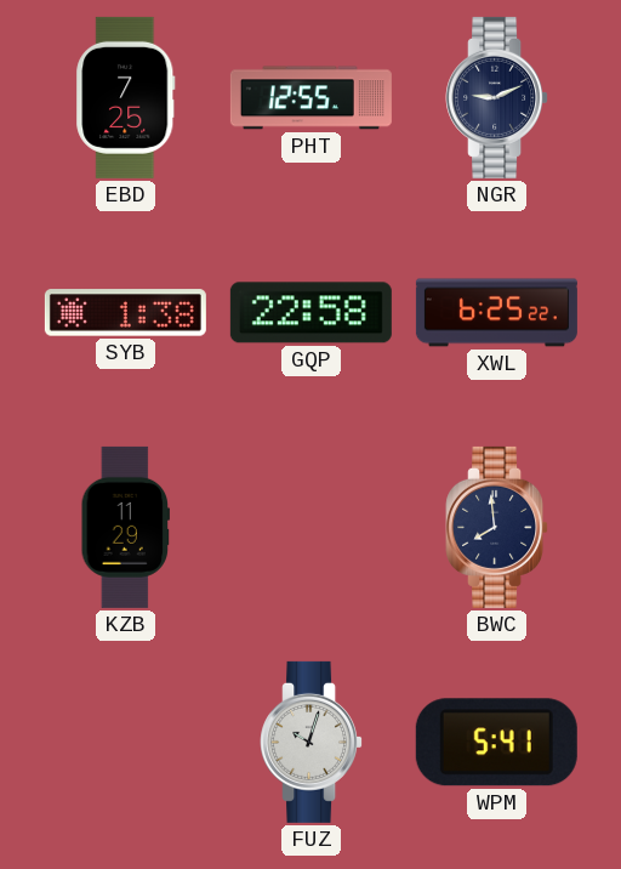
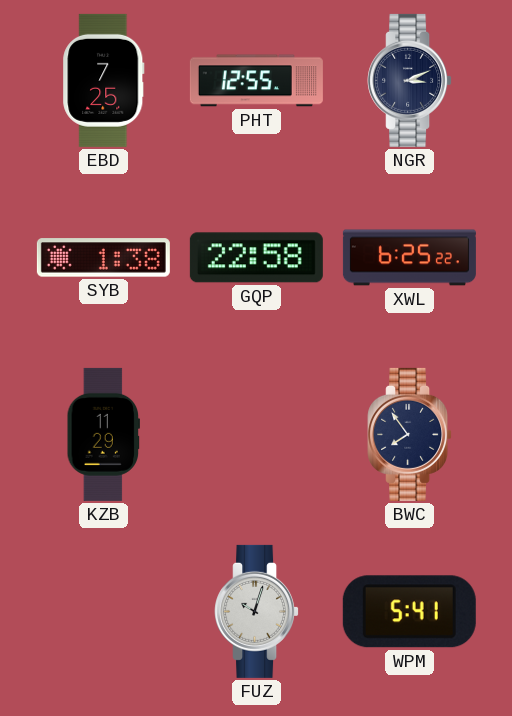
NGR: 9:11 -> 3:11 (410, 80)
BWC: 7:59 -> 7:54 (410, 434)
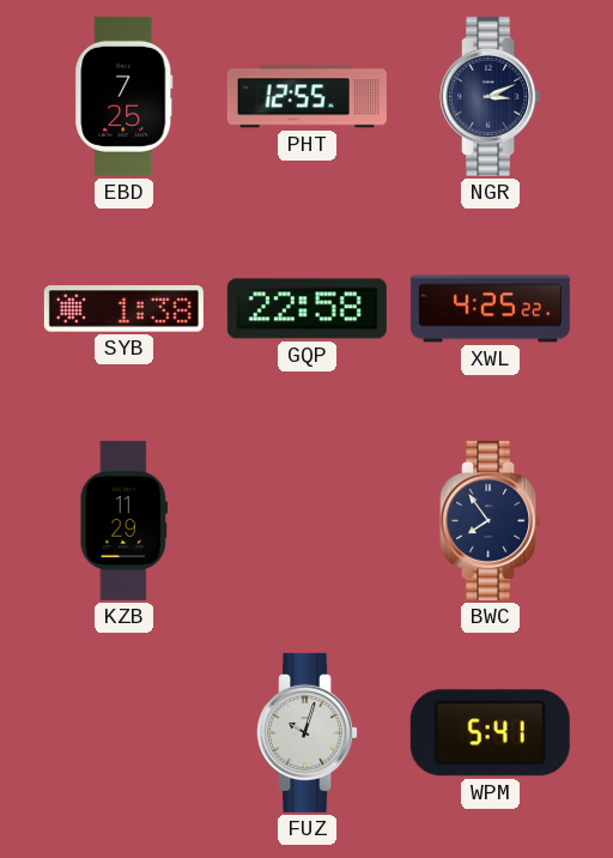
XWL: 6:25 -> 4:25 (490, 309)
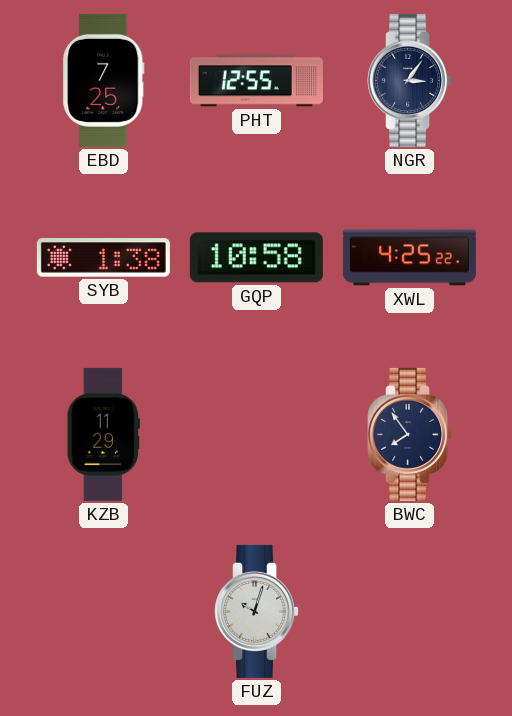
NGR: 3:11 -> 3:06 (410, 80)
GQP: 22:58 -> 10:58 (256, 258)
WPM: 5:41 -> none (490, 733)
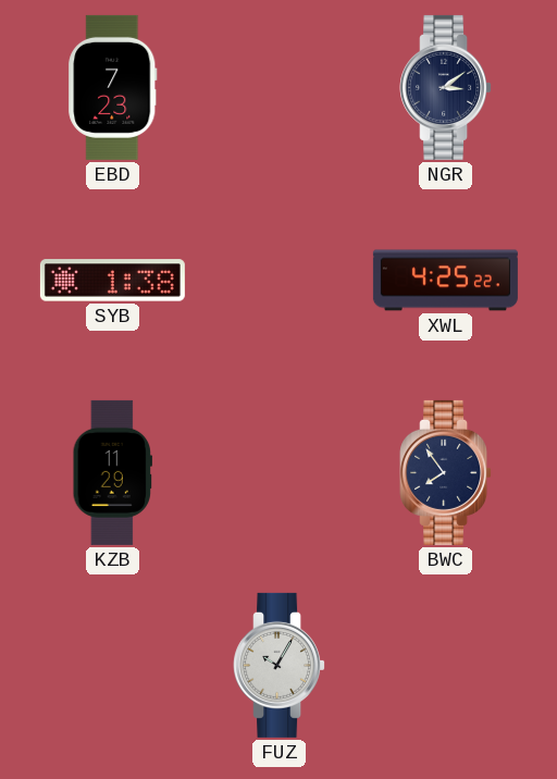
EBD: 7:25 -> 7:23 (113, 87)
PHT: 12:55 -> none (256, 81)
NGR: 3:06 -> 3:09 (446, 87)
GQP: 10:58 -> none (256, 258)
FUZ: 10:03 -> 10:05 (280, 665)
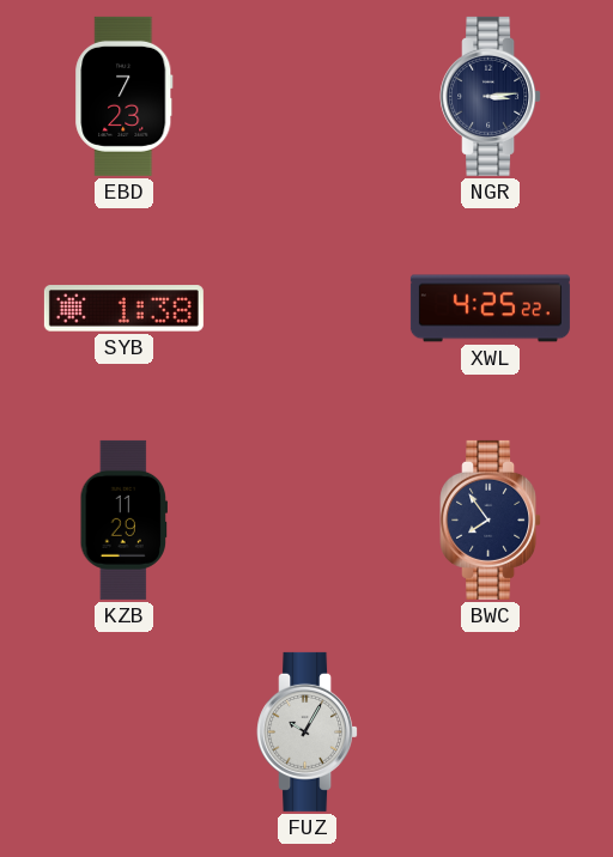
NGR: 3:09 -> 3:14 (491, 96)
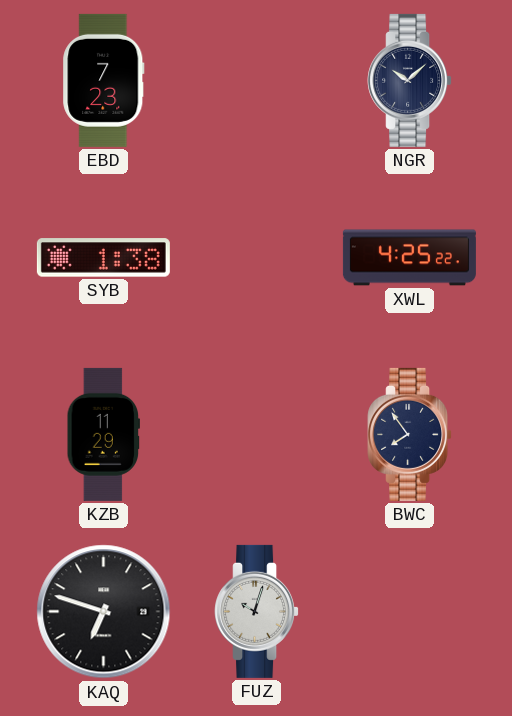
NGR: 3:14 -> 10:08 (410, 80)
KAQ: none -> 6:48 (104, 612)
FUZ: 10:05 -> 10:03 (257, 611)
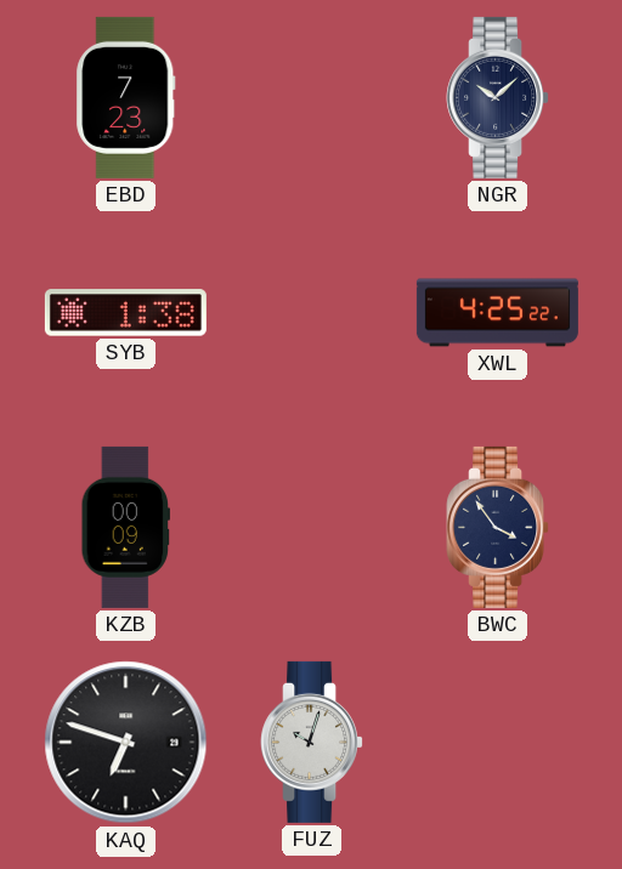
KZB: 11:29 -> 00:09 (126, 527)
BWC: 7:54 -> 3:54 (498, 527)
